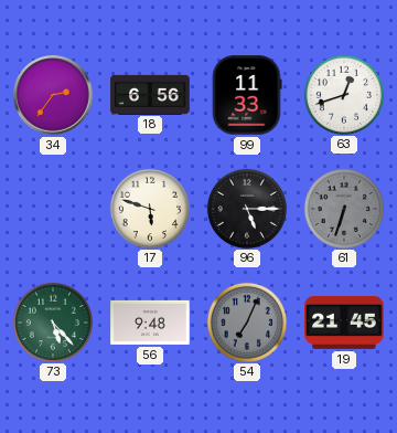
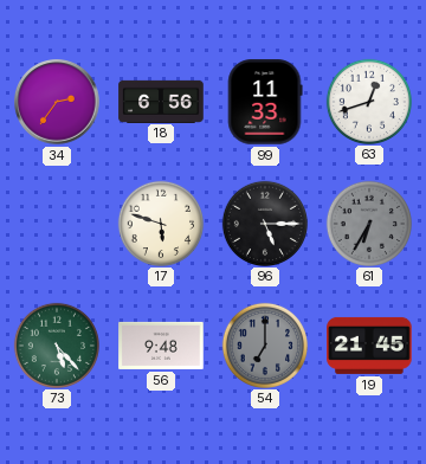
61: 6:33 -> 6:35 (368, 223)
54: 7:04 -> 7:00 (264, 344)
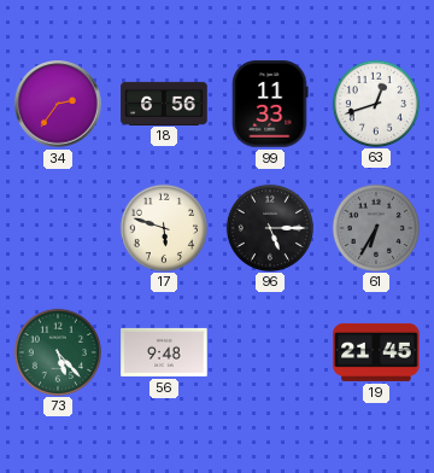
54: 7:00 -> none (264, 344)
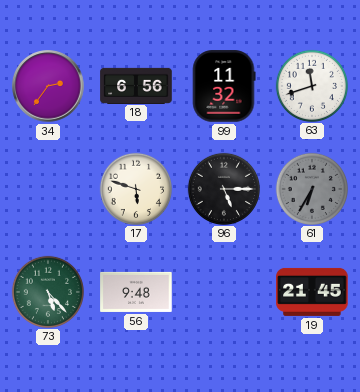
99: 11:33 -> 11:32 (224, 86)
63: 12:42 -> 11:42 (311, 85)
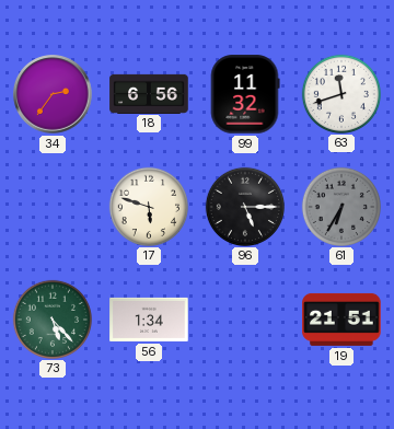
56: 9:48 -> 1:34 (149, 320)
19: 21:45 -> 21:51 (341, 320)
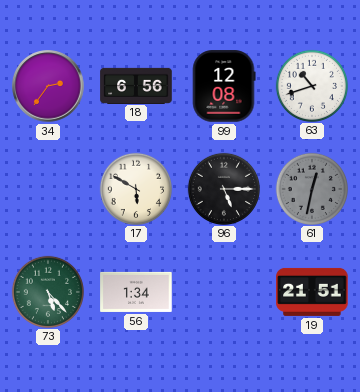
99: 11:32 -> 12:08 (224, 86)
63: 11:42 -> 10:42 (311, 85)
17: 5:48 -> 5:50 (135, 188)
61: 6:35 -> 12:32 (311, 188)
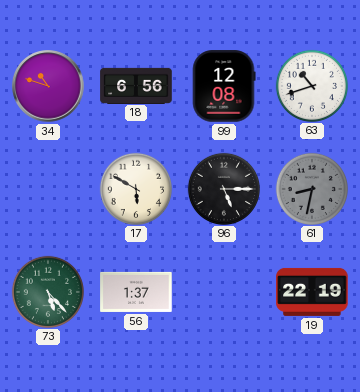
34: 2:36 -> 10:48 (48, 86)
61: 12:32 -> 8:32 (311, 188)
56: 1:34 -> 1:37 (136, 292)
19: 21:51 -> 22:19 (312, 292)
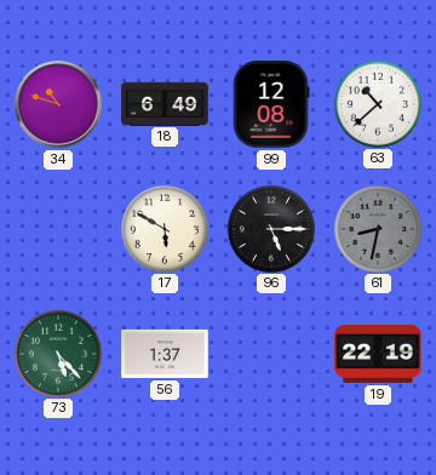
18: 6:56 -> 6:49 (165, 103)
63: 10:42 -> 10:38 (377, 103)
